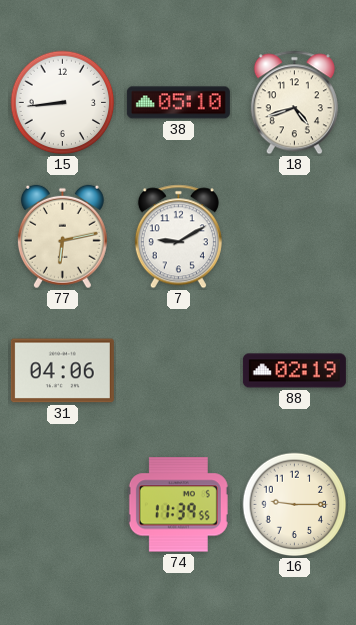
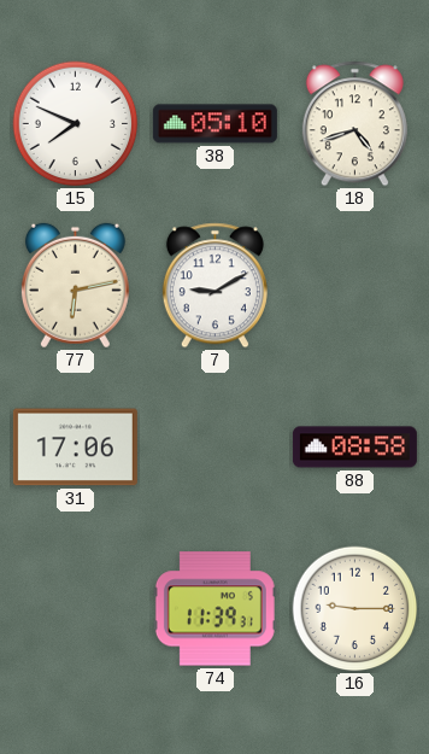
15: 8:44 -> 7:49 (76, 124)
31: 04:06 -> 17:06 (75, 448)
88: 02:19 -> 08:58 (354, 448)
74: 11:39:55 -> 11:39:31 (214, 609)
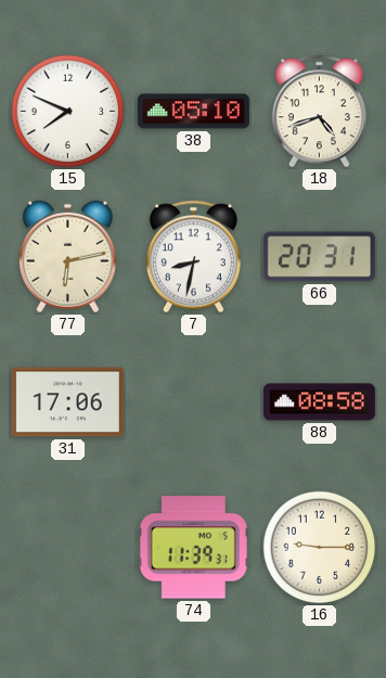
7: 9:10 -> 8:32 (193, 257)
66: none -> 20:31 (319, 257)
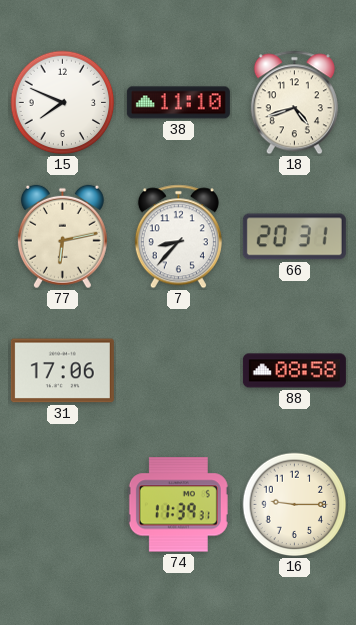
38: 05:10 -> 11:10 (178, 103)
7: 8:32 -> 8:37 (178, 237)
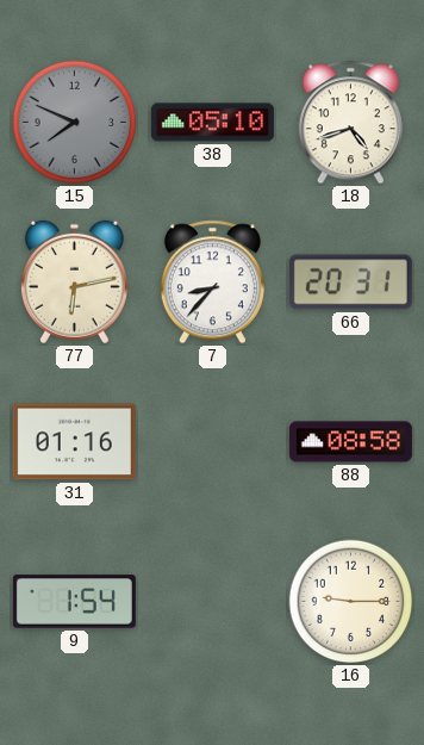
15 dial: white -> grey (75, 123)
38: 11:10 -> 05:10 (212, 123)
31: 17:06 -> 01:16 (74, 442)
9: none -> 1:54 (74, 602)
74: 11:39 -> none (178, 505)
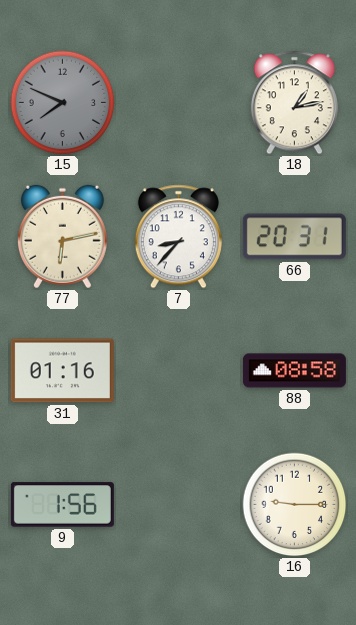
38: 05:10 -> none (212, 123)
18: 4:42 -> 1:13 (294, 103)
9: 1:54 -> 1:56 (62, 505)
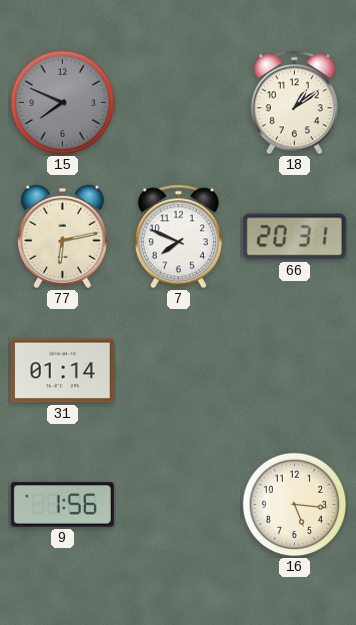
18: 1:13 -> 1:09 (294, 103)
7: 8:37 -> 7:49 (178, 237)
31: 01:16 -> 01:14 (62, 371)
88: 08:58 -> none (294, 371)
16: 9:15 -> 5:16 (295, 505)
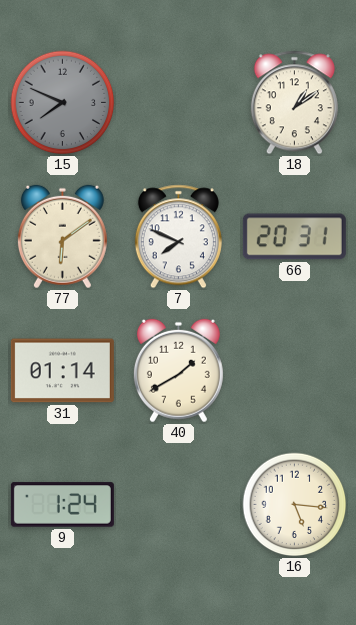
77: 6:13 -> 6:09 (62, 237)
40: none -> 1:40 (178, 371)
9: 1:56 -> 1:24 (62, 505)
